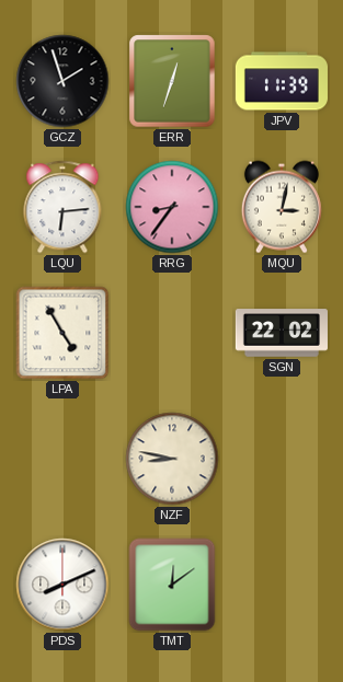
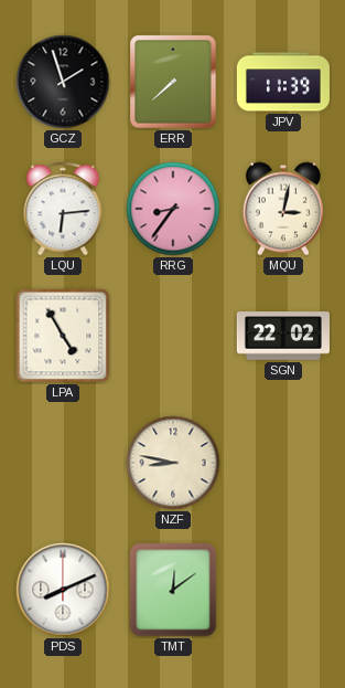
ERR: 12:33 -> 7:38 (173, 82)
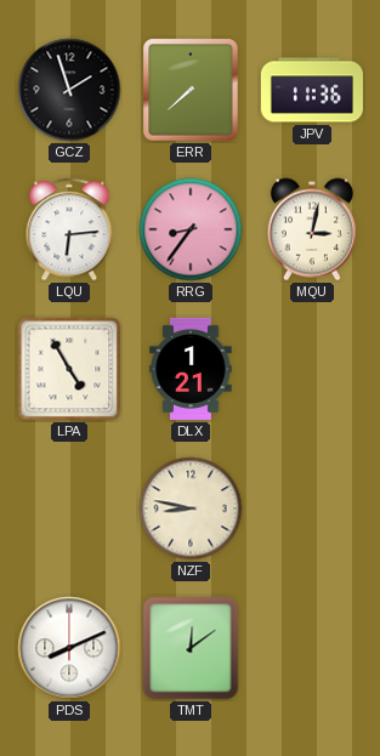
JPV: 11:39 -> 11:36 (312, 90)
DLX: none -> 1:21 (191, 369)
SGN: 22:02 -> none (283, 336)
